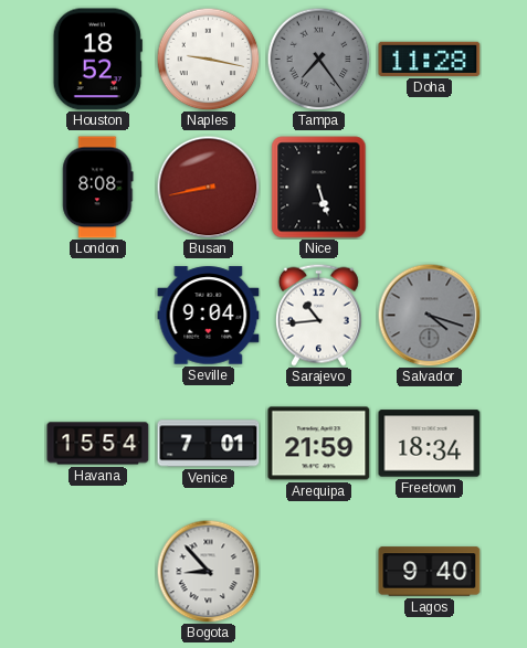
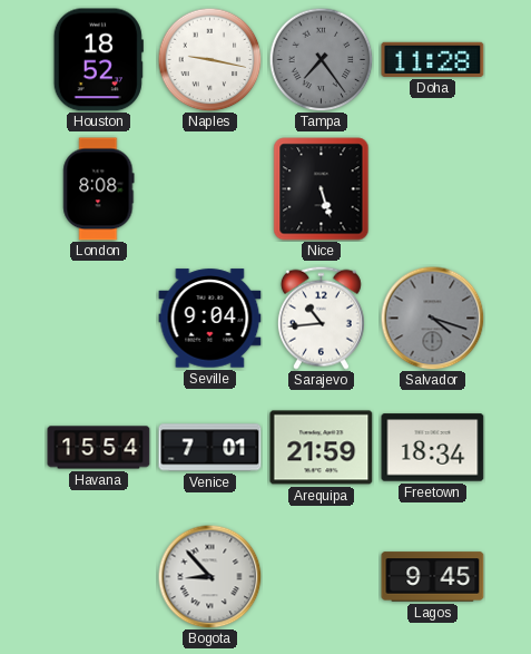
Busan: 8:43 -> none (208, 187)
Lagos: 9:40 -> 9:45 (433, 577)
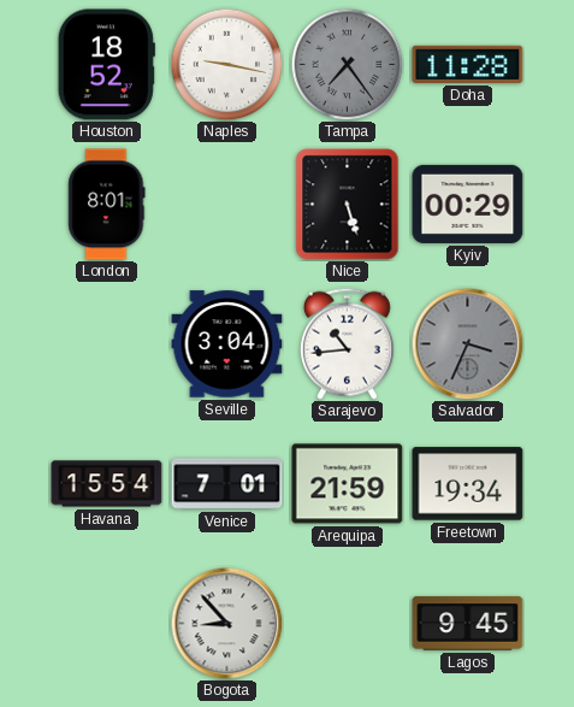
London: 8:08 -> 8:01 (107, 205)
Kyiv: none -> 00:29 (468, 204)
Seville: 9:04 -> 3:04 (227, 344)
Salvador: 4:18 -> 3:34 (467, 343)
Freetown: 18:34 -> 19:34 (468, 484)
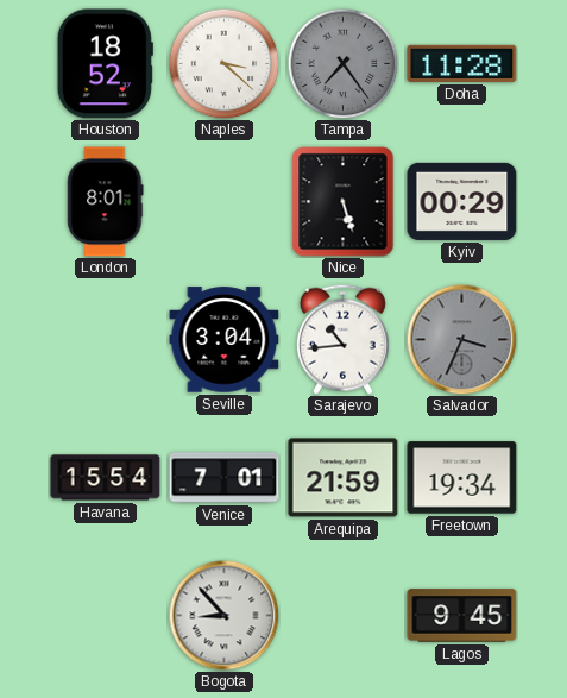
Naples: 9:17 -> 3:22 (223, 63)
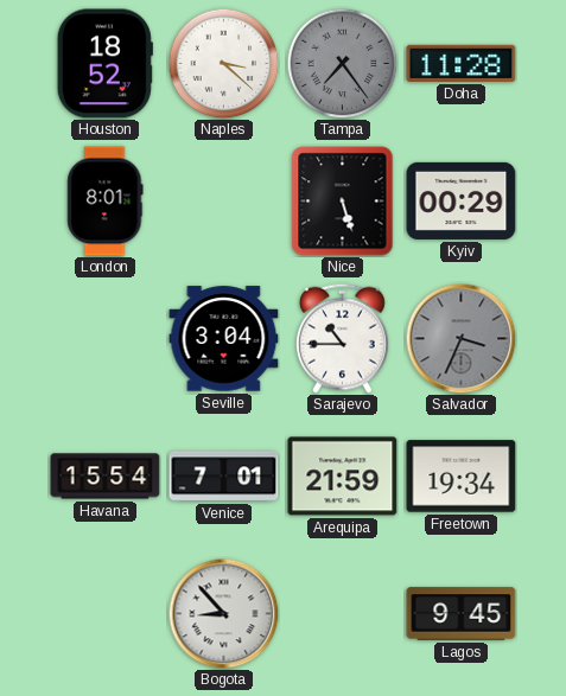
Sarajevo: 10:44 -> 10:45 (342, 338)
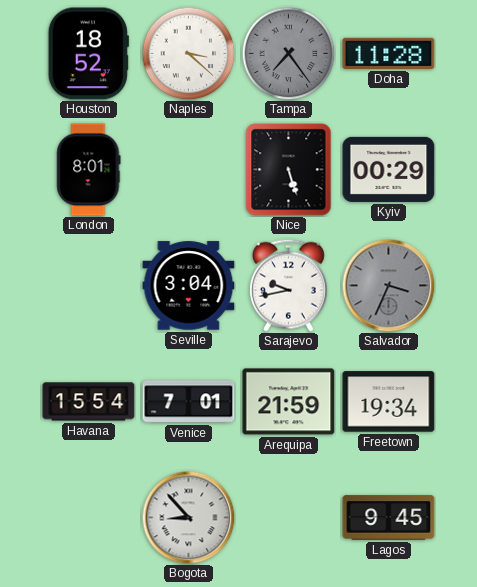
Sarajevo: 10:45 -> 9:43 (288, 285)
